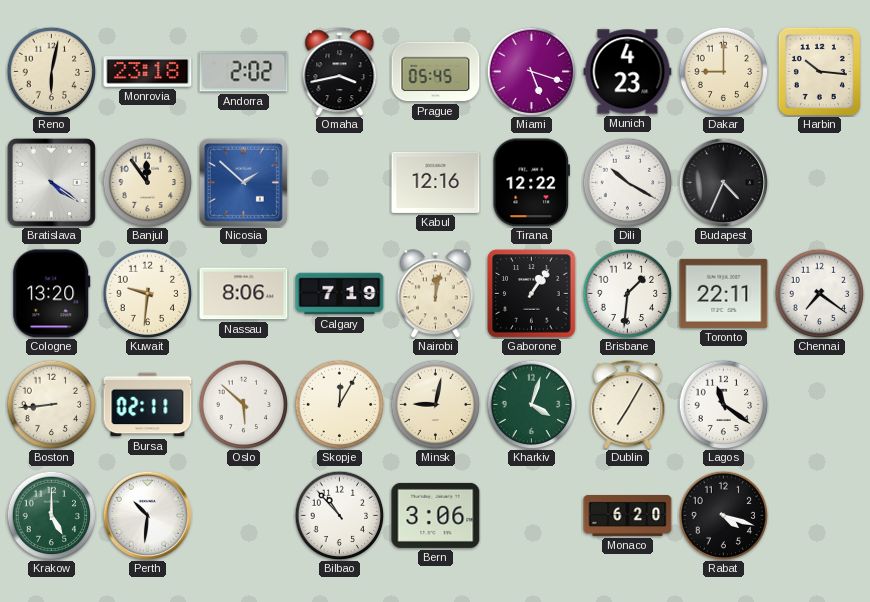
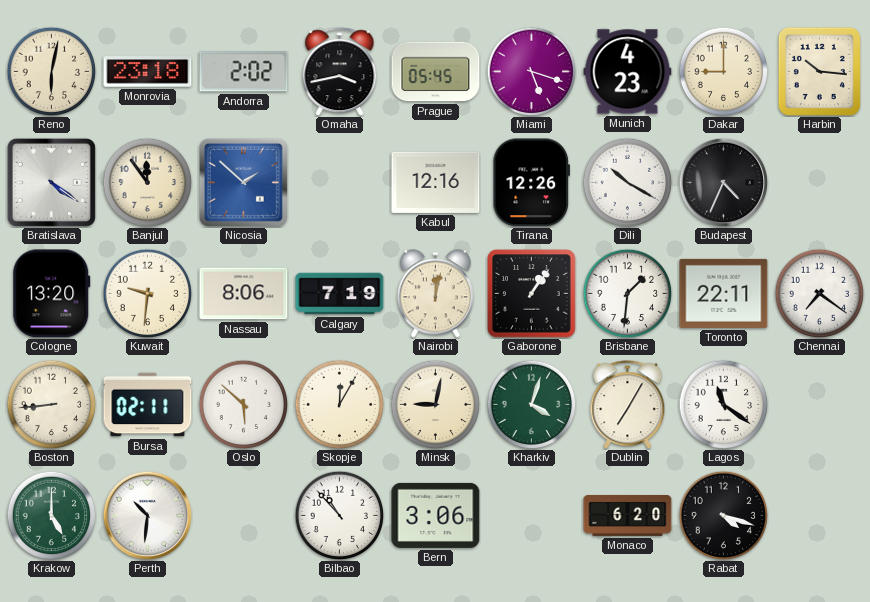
Tirana: 12:22 -> 12:26 (531, 183)
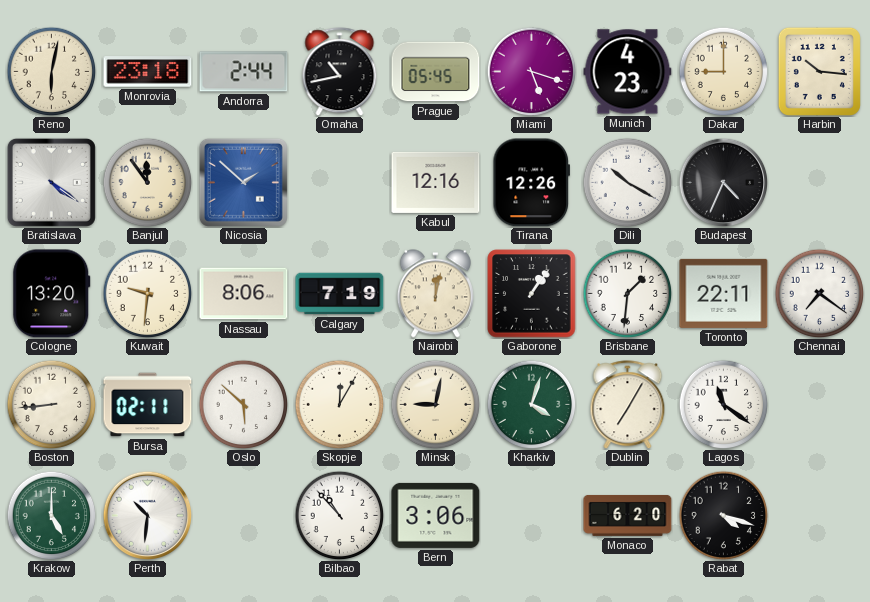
Andorra: 2:02 -> 2:44 (244, 72)
Omaha: 3:43 -> 10:43 (340, 72)
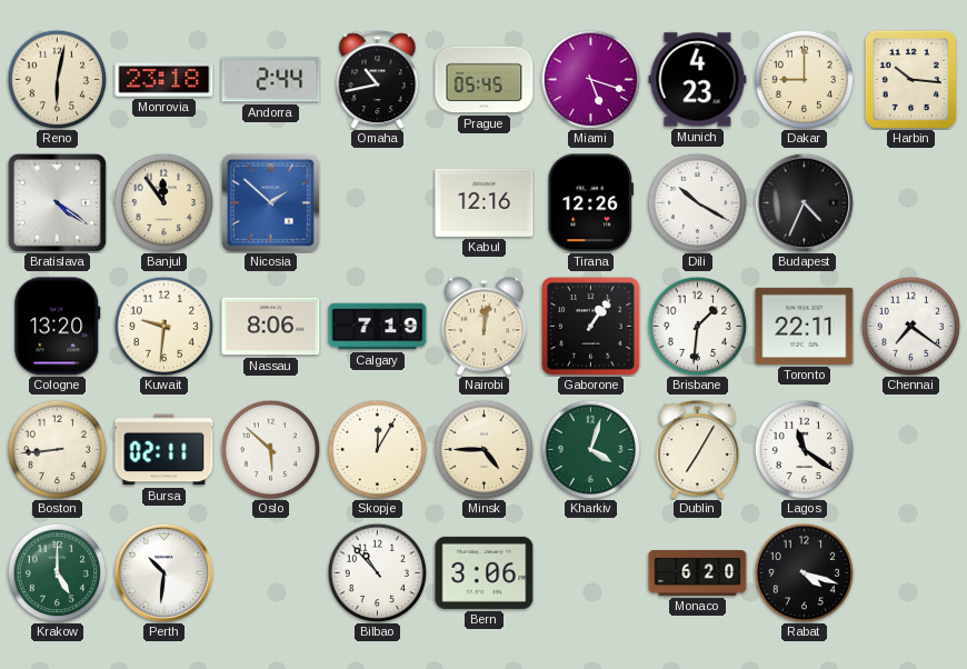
Minsk: 9:02 -> 4:45 (483, 449)
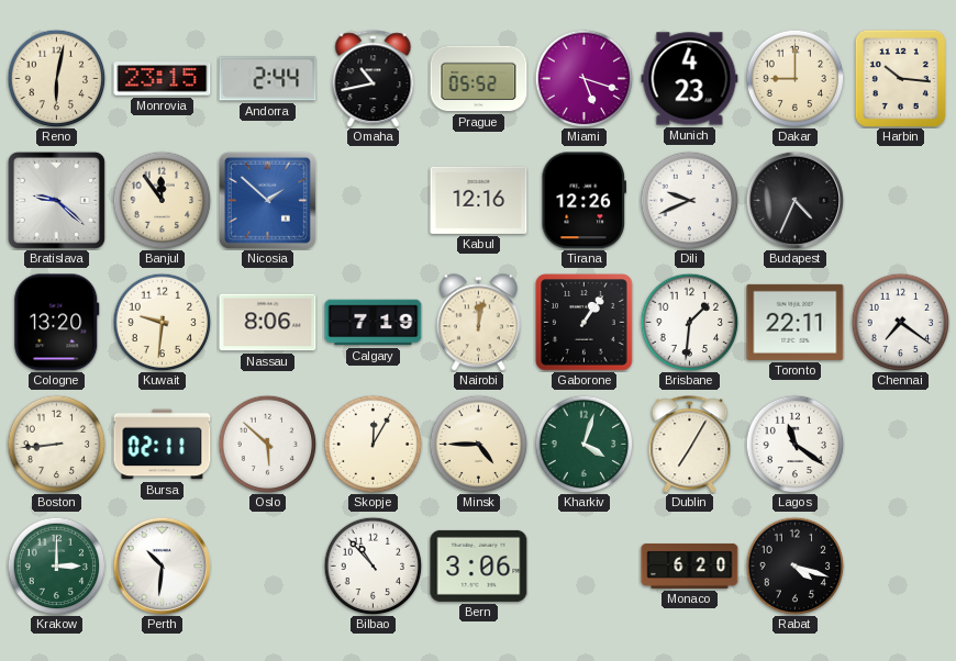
Monrovia: 23:18 -> 23:15 (163, 79)
Prague: 05:45 -> 05:52 (479, 79)
Bratislava: 4:21 -> 9:22 (56, 200)
Dili: 10:20 -> 9:41 (689, 200)
Krakow: 5:00 -> 3:00 (56, 565)
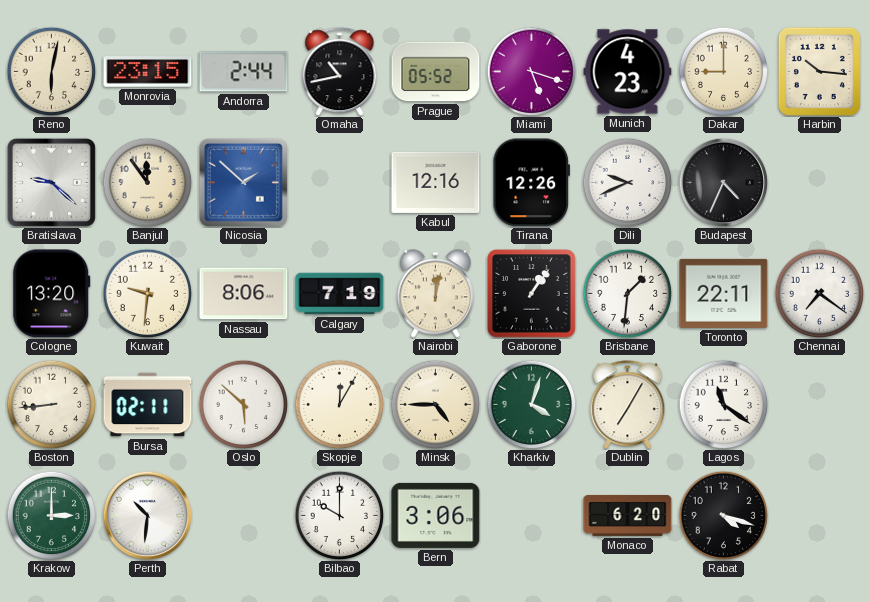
Bilbao: 10:53 -> 10:00 (339, 515)
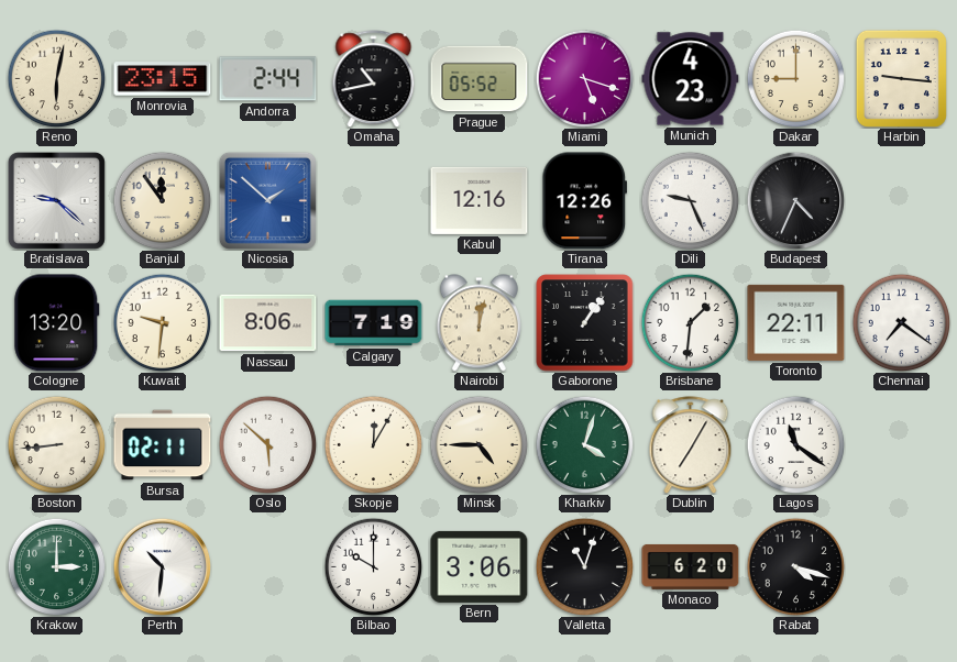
Harbin: 10:16 -> 9:16 (901, 78)
Dili: 9:41 -> 9:26 (690, 200)
Valletta: none -> 11:03 (584, 566)
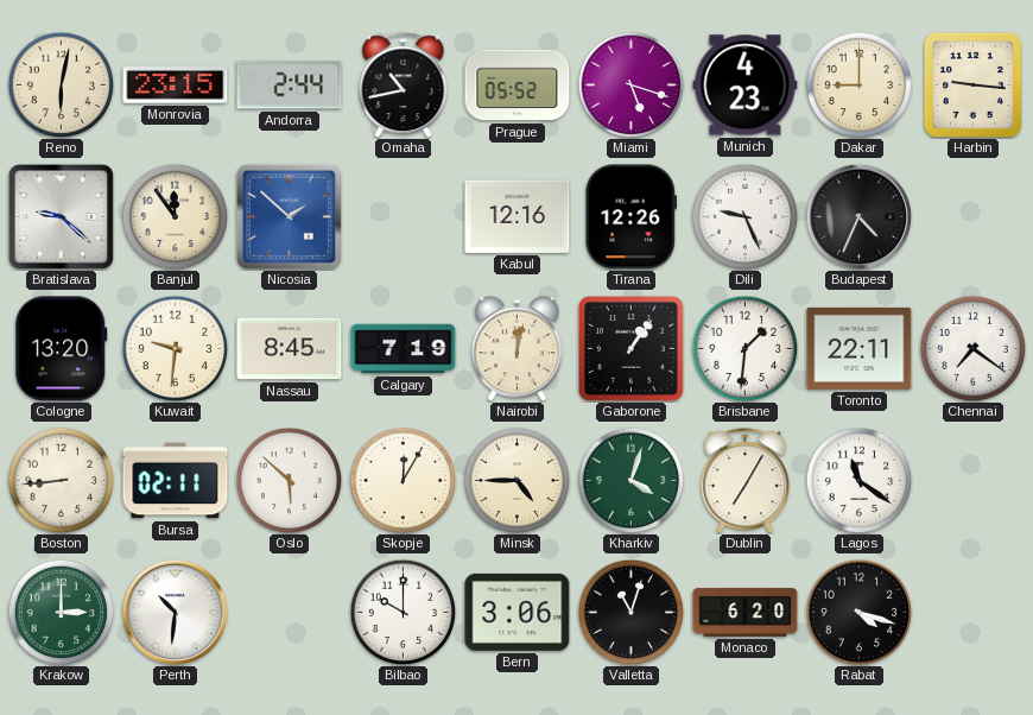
Nassau: 8:06 -> 8:45 (290, 349)
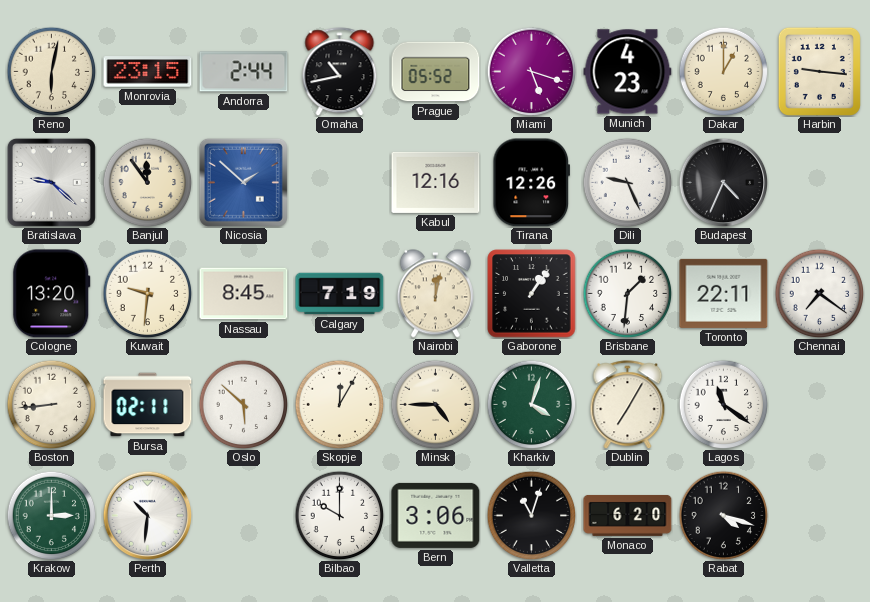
Dakar: 9:00 -> 1:00 (723, 71)
